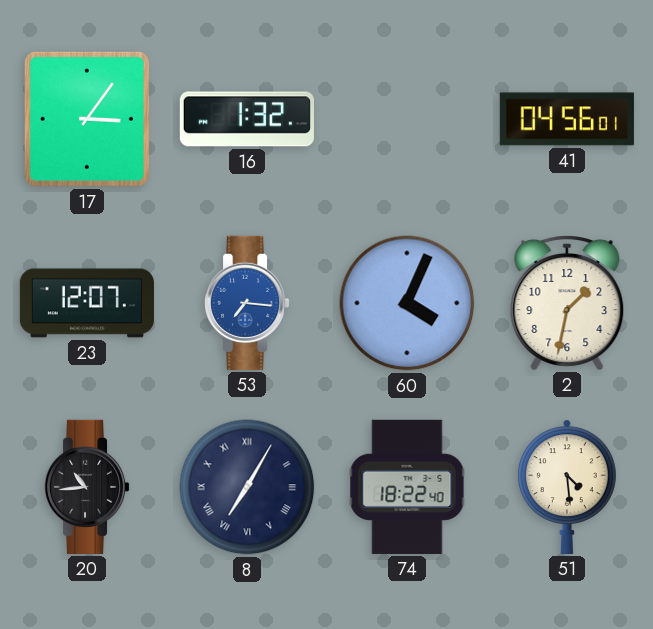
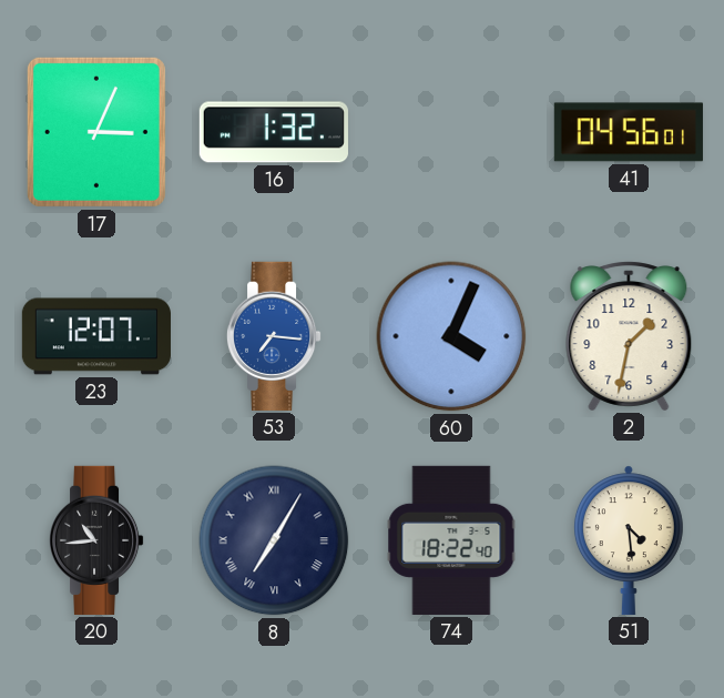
17: 3:06 -> 3:04 (96, 132)
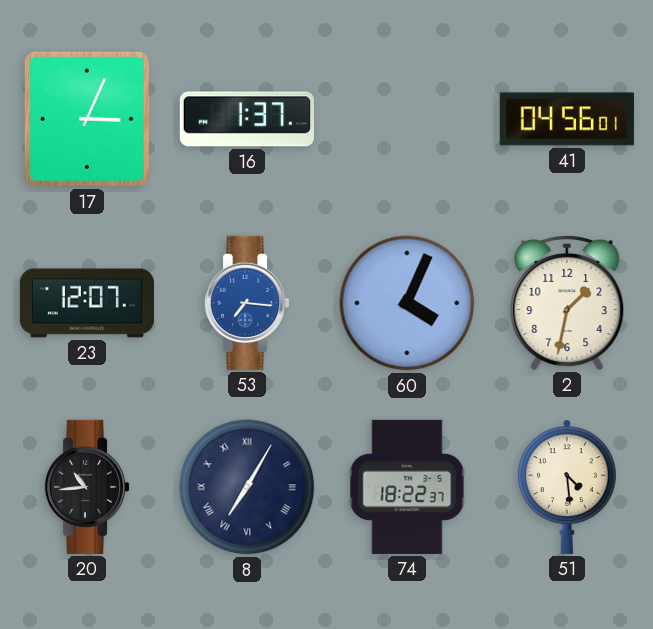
16: 1:32 -> 1:37 (247, 119)
74: 18:22:40 -> 18:22:37 (407, 487)
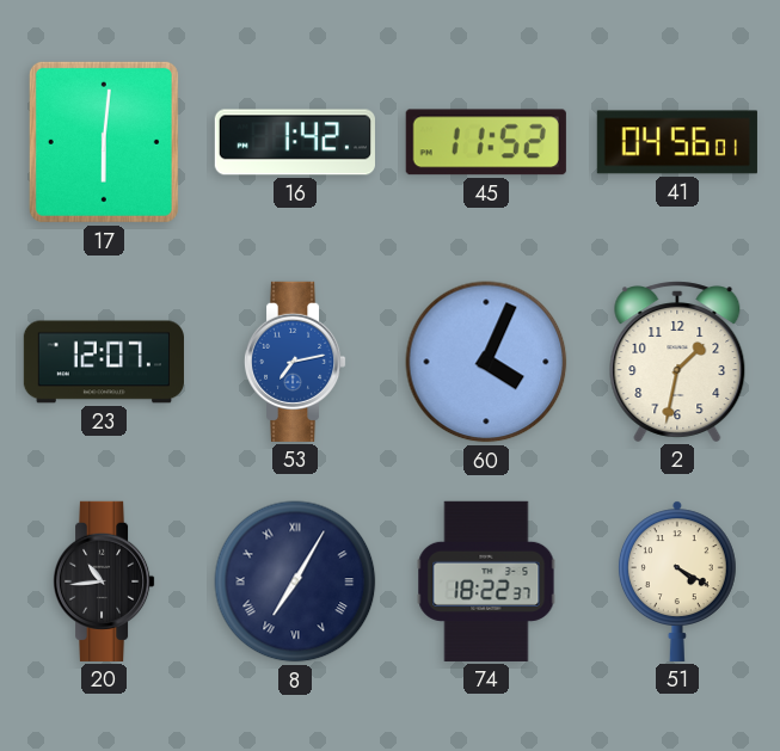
17: 3:04 -> 6:01 (104, 142)
16: 1:37 -> 1:42 (295, 142)
45: none -> 11:52 (486, 142)
53: 7:16 -> 7:13 (295, 362)
51: 4:29 -> 4:20 (677, 581)
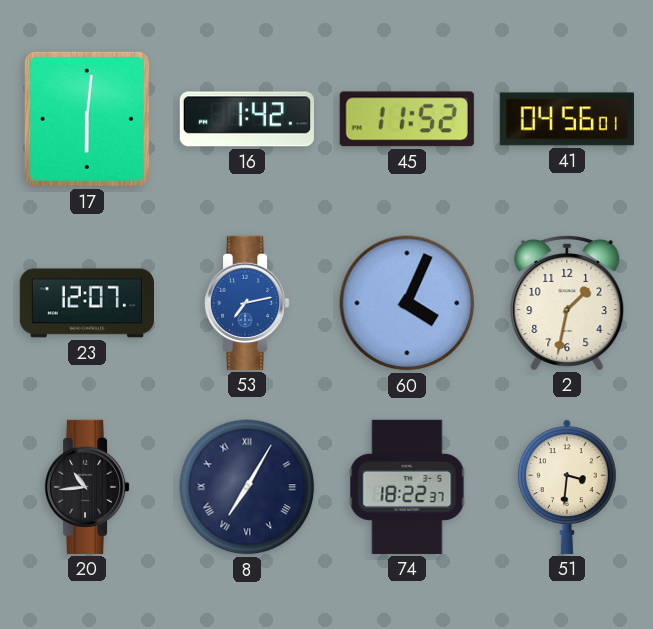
51: 4:20 -> 3:31 (567, 487)
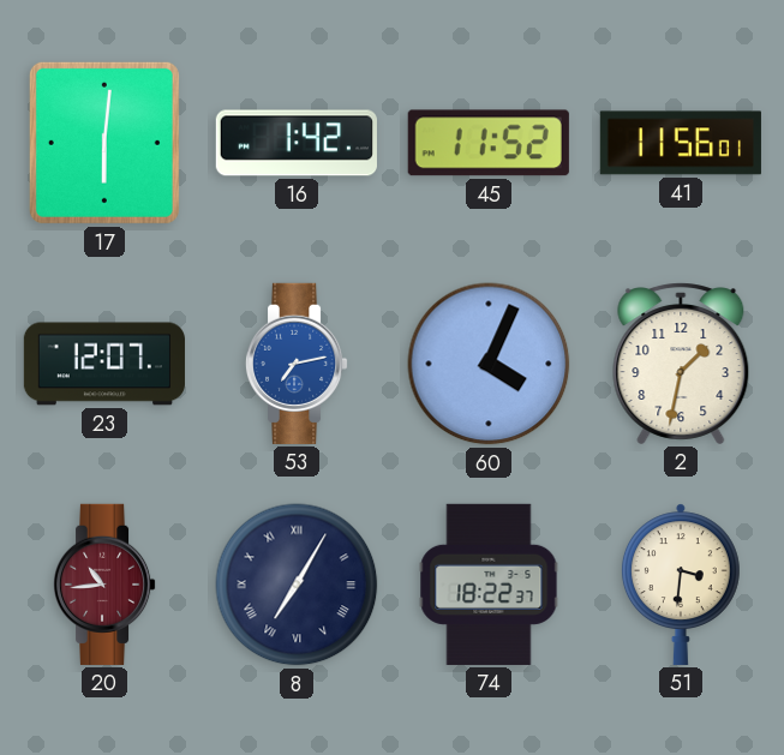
41: 04:56 -> 11:56 (681, 143)
20 dial: black -> burgundy (104, 585)
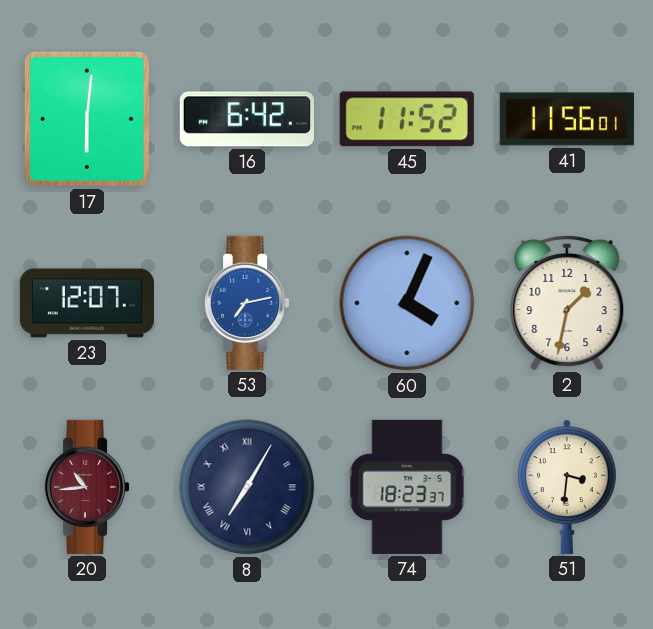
16: 1:42 -> 6:42 (247, 119)
74: 18:22 -> 18:23 (407, 487)
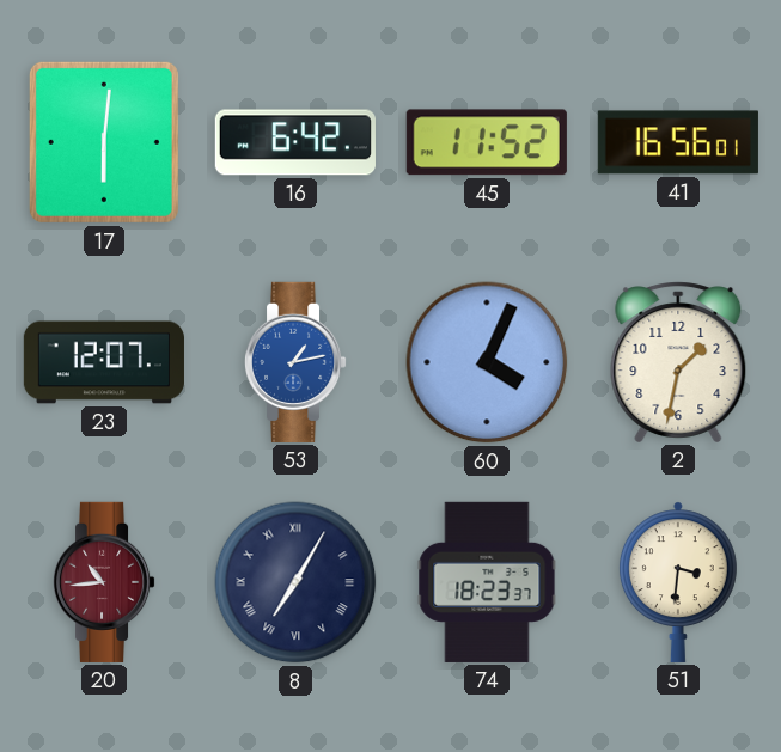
41: 11:56 -> 16:56 (678, 142)
53: 7:13 -> 1:13 (295, 362)
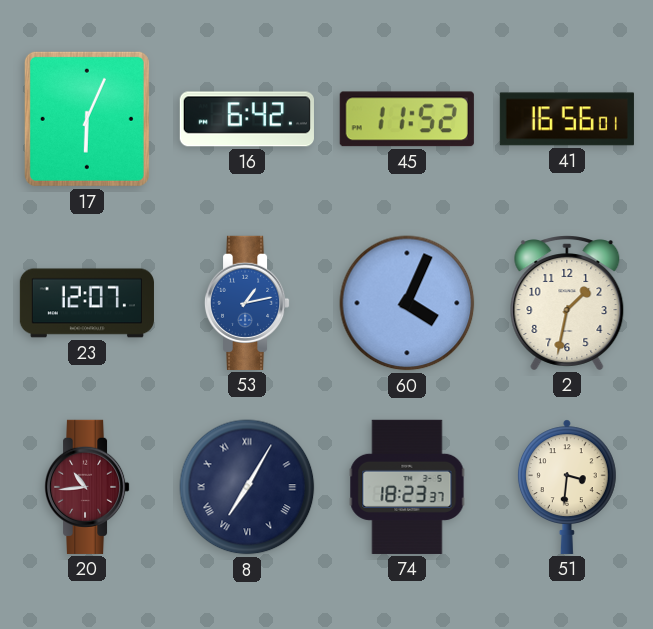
17: 6:01 -> 6:04 (87, 119)
